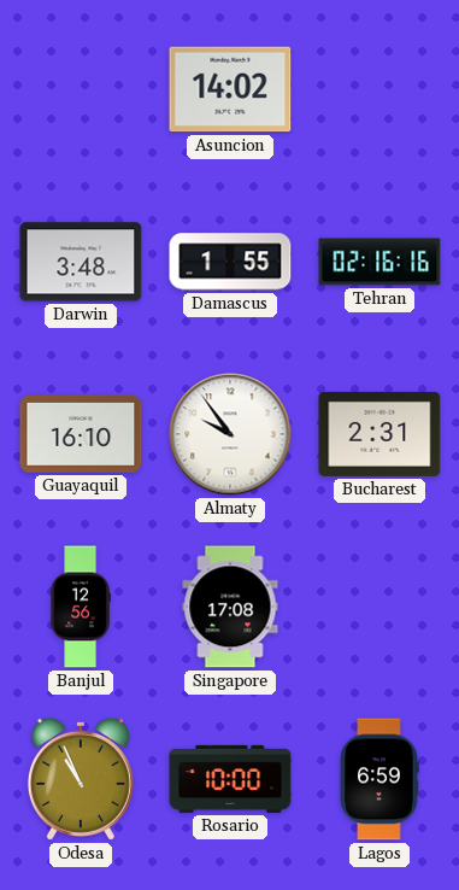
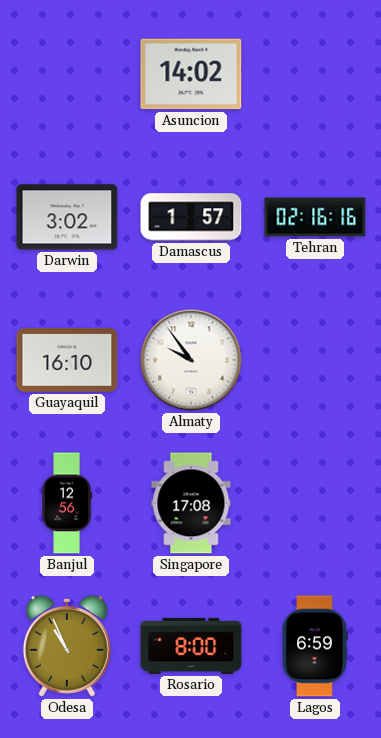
Darwin: 3:48 -> 3:02 (67, 217)
Damascus: 1:55 -> 1:57 (191, 217)
Bucharest: 2:31 -> none (379, 434)
Rosario: 10:00 -> 8:00 (191, 646)
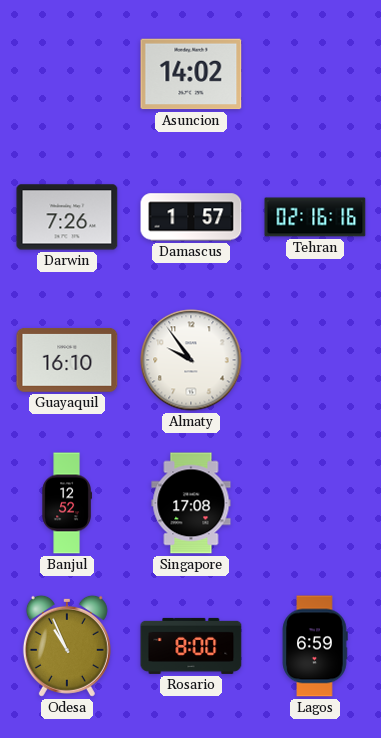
Darwin: 3:02 -> 7:26 (67, 217)
Banjul: 12:56 -> 12:52 (66, 503)
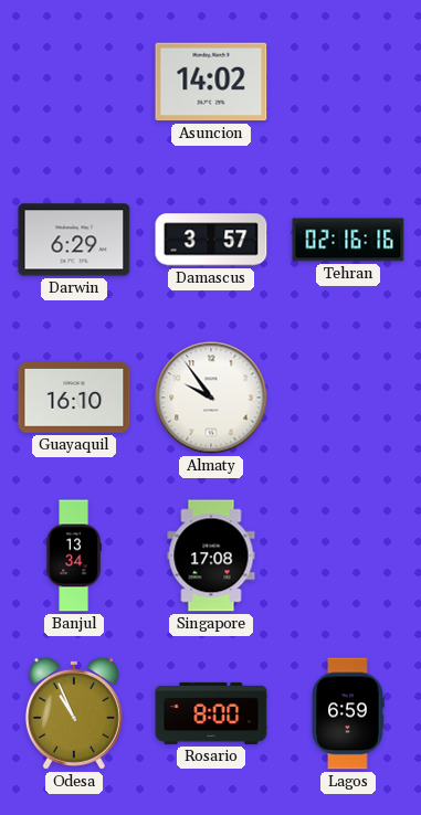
Darwin: 7:26 -> 6:29 (74, 240)
Damascus: 1:57 -> 3:57 (211, 240)
Banjul: 12:52 -> 13:34 (73, 555)
